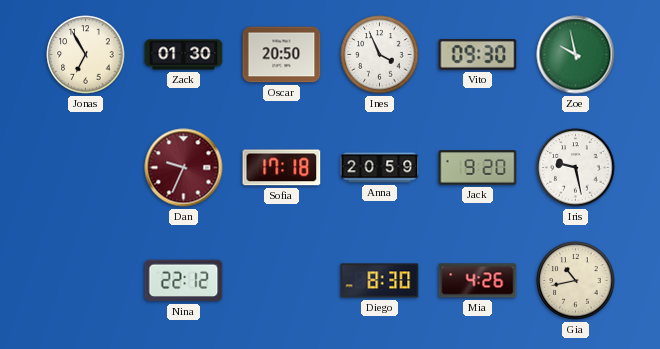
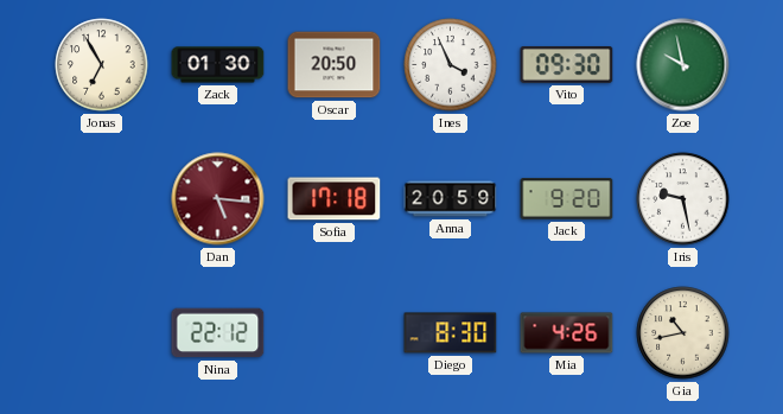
Dan: 9:34 -> 5:16 (218, 199)
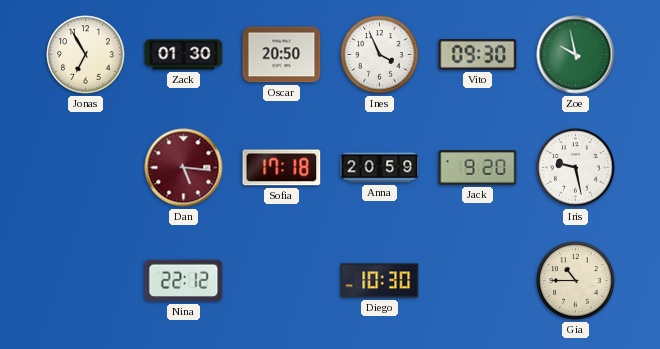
Diego: 8:30 -> 10:30 (380, 281)
Mia: 4:26 -> none (567, 333)
Gia: 10:43 -> 10:45 (576, 281)
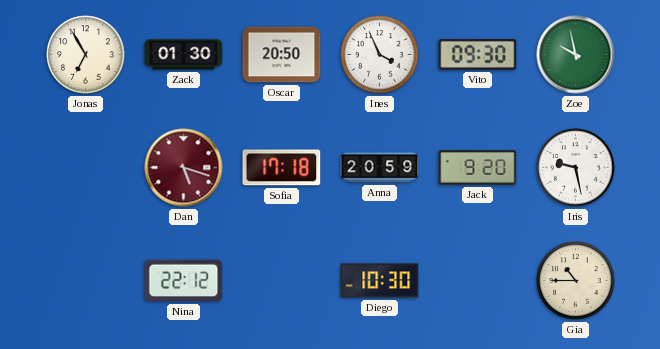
Dan: 5:16 -> 5:18 (184, 168)
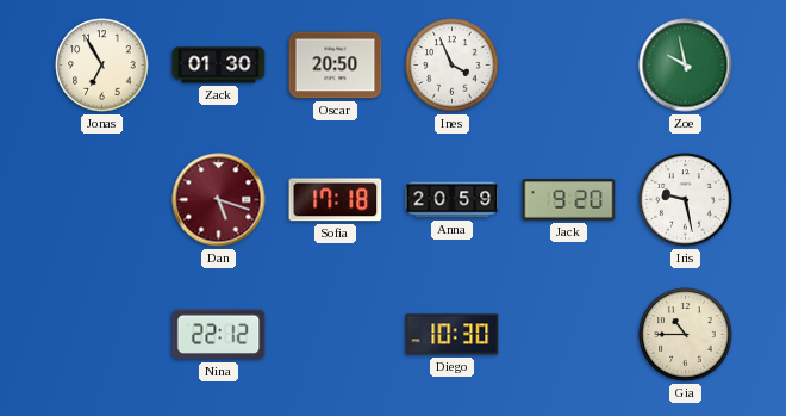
Vito: 09:30 -> none (478, 55)
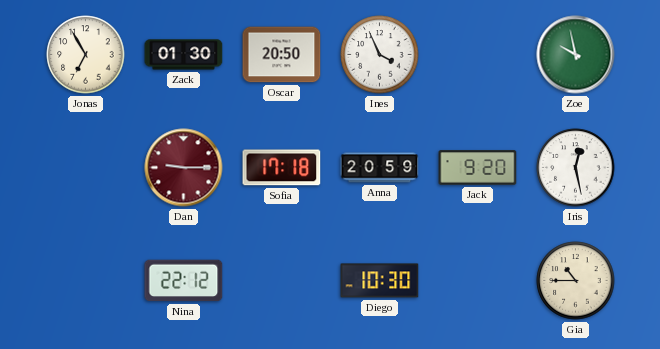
Dan: 5:18 -> 9:15 (184, 168)
Iris: 9:28 -> 12:28 (576, 168)
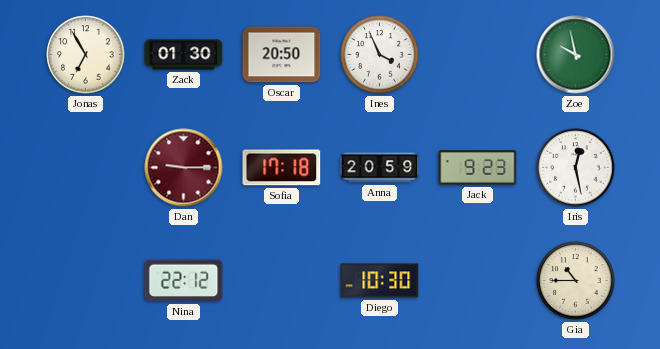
Jack: 9:20 -> 9:23 (478, 168)
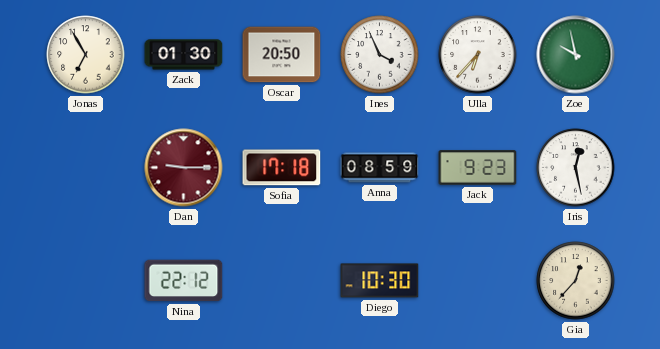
Ulla: none -> 6:37 (478, 55)
Anna: 20:59 -> 08:59 (380, 168)
Gia: 10:45 -> 12:37 (576, 281)
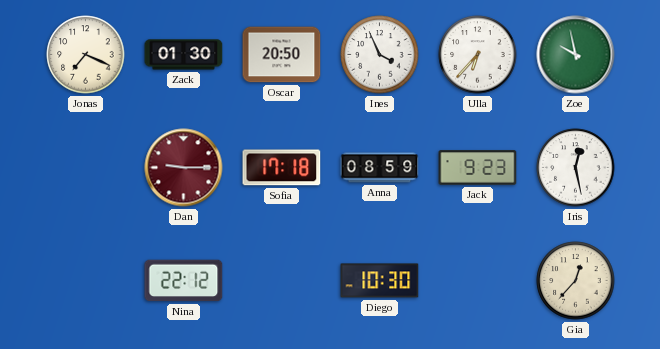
Jonas: 6:55 -> 7:19 (86, 55)
